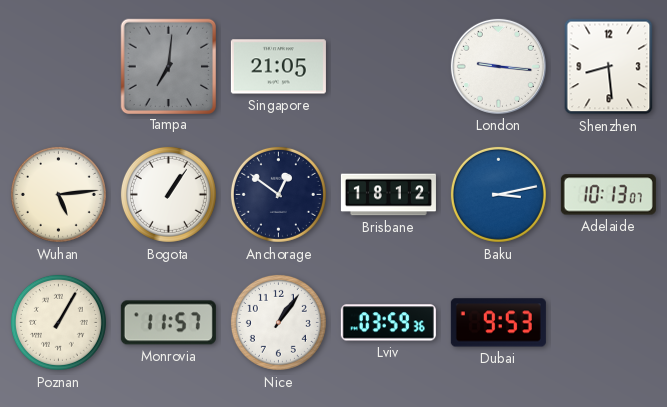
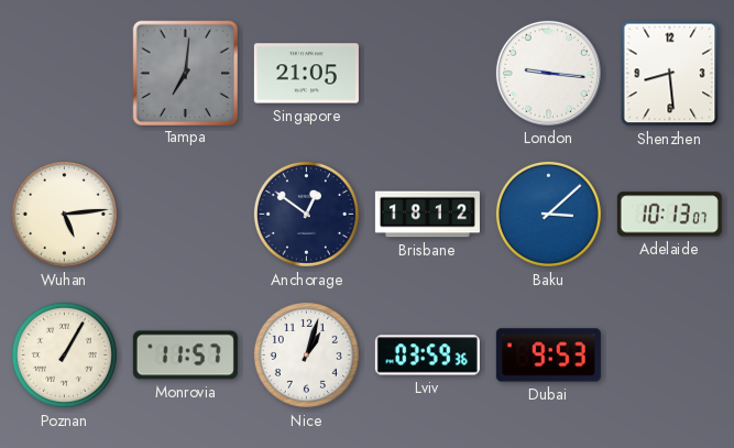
Bogota: 1:06 -> none (168, 194)
Baku: 3:13 -> 3:08 (548, 214)
Nice: 1:06 -> 1:03 (306, 354)
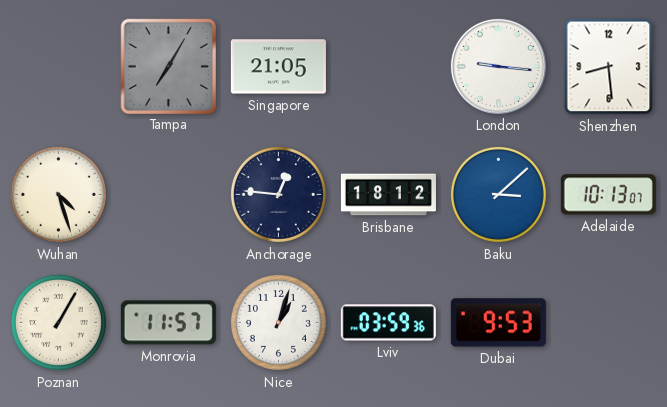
Tampa: 7:01 -> 7:05 (168, 66)
Wuhan: 5:14 -> 4:27 (58, 194)
Anchorage: 12:51 -> 12:46 (278, 194)
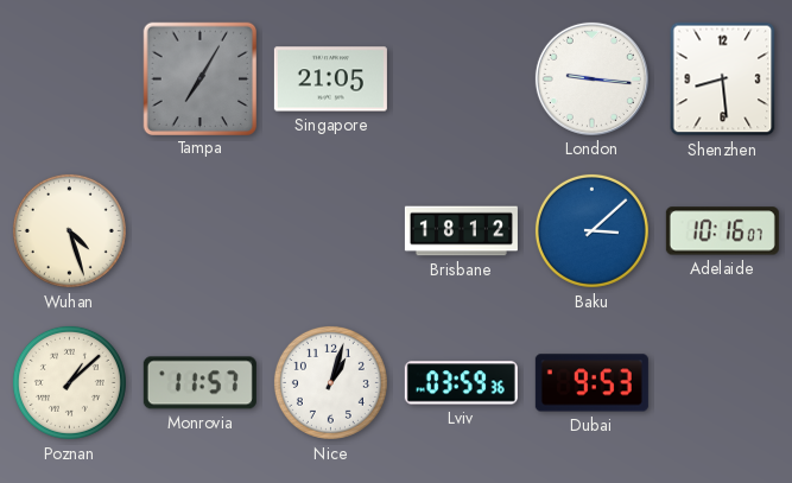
Anchorage: 12:46 -> none (278, 194)
Adelaide: 10:13 -> 10:16 (722, 231)
Poznan: 1:05 -> 1:08 (69, 382)
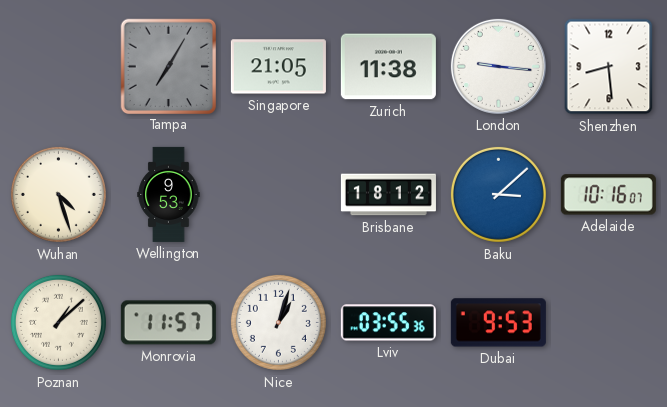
Zurich: none -> 11:38 (388, 67)
Wellington: none -> 9:53 (169, 194)
Lviv: 03:59 -> 03:55 (388, 323)
